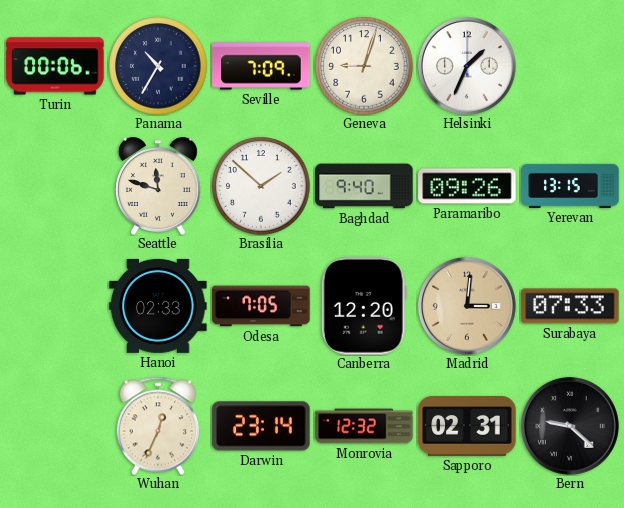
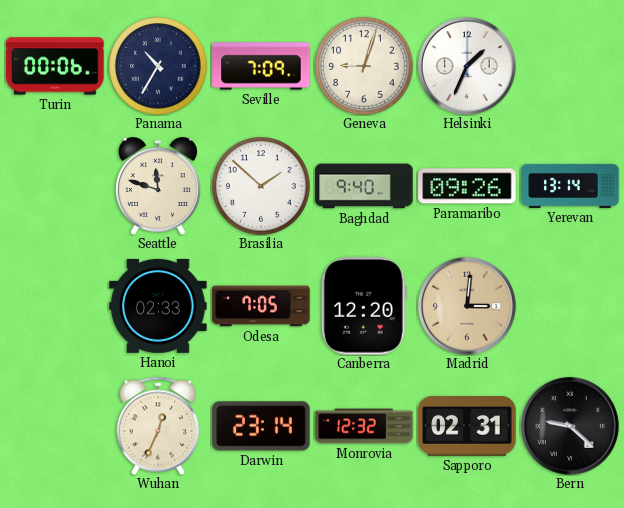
Yerevan: 13:15 -> 13:14 (570, 186)
Surabaya: 07:33 -> none (570, 306)
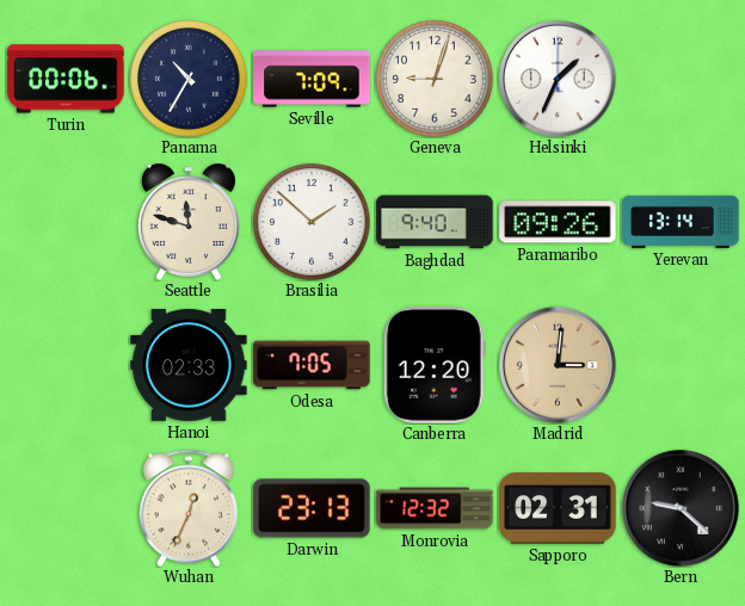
Darwin: 23:14 -> 23:13 (312, 508)
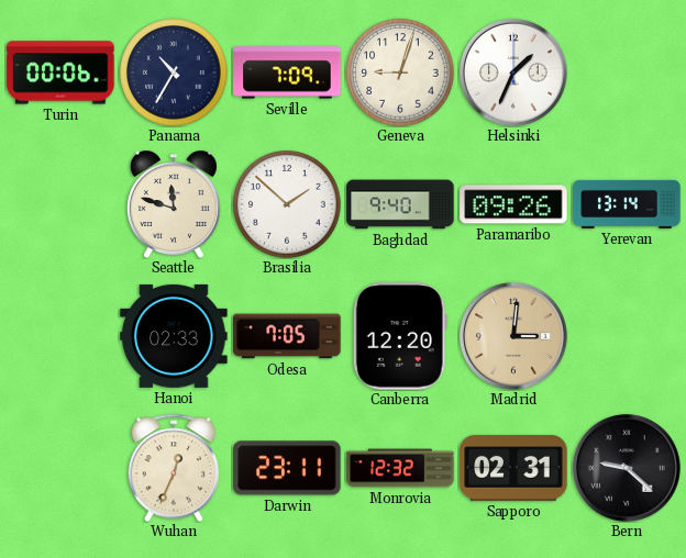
Darwin: 23:13 -> 23:11 (287, 468)
